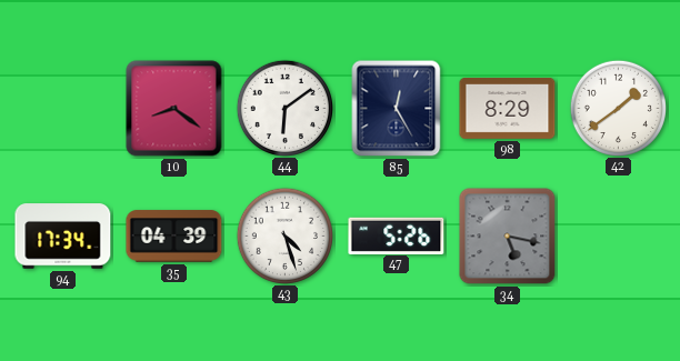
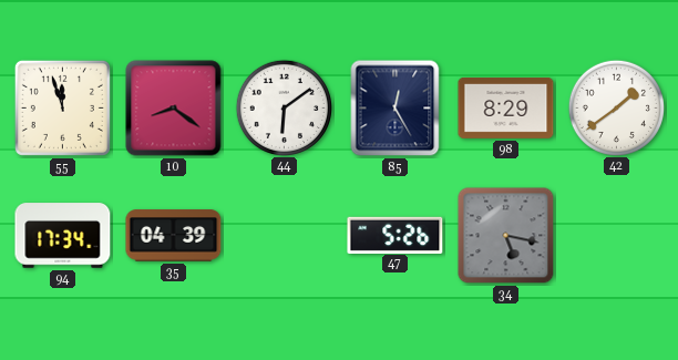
55: none -> 11:57 (62, 107)
43: 4:27 -> none (284, 235)
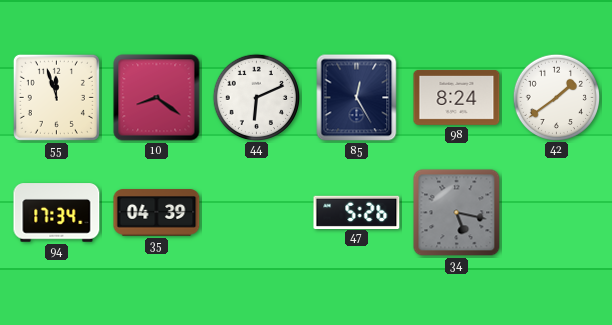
44: 6:09 -> 6:11 (256, 97)
98: 8:29 -> 8:24 (457, 97)
